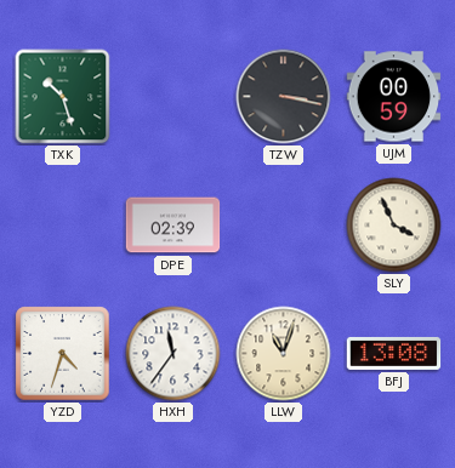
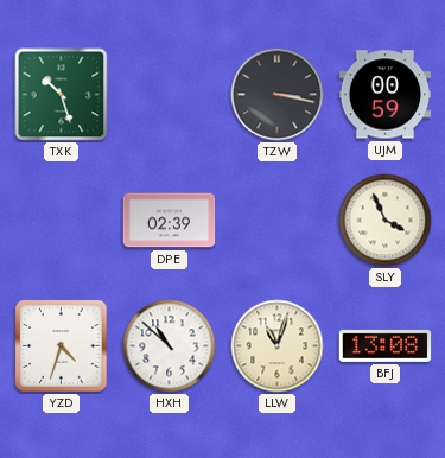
HXH: 11:36 -> 10:52 (170, 346)
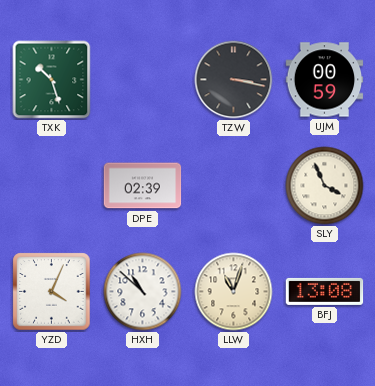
YZD: 4:33 -> 4:04 (52, 292)
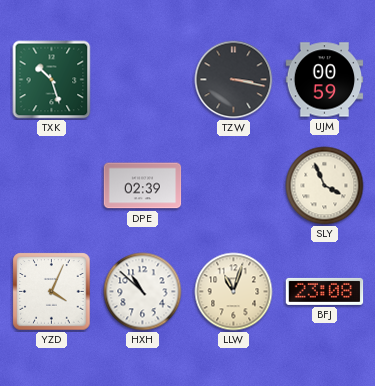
BFJ: 13:08 -> 23:08 (325, 291)
